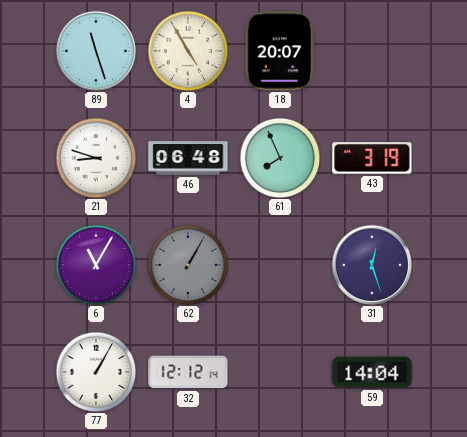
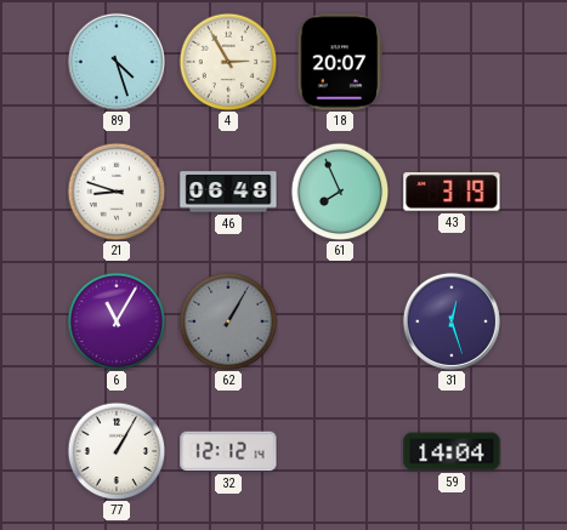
89: 11:27 -> 4:27 (117, 62)
4: 4:55 -> 2:55 (228, 62)
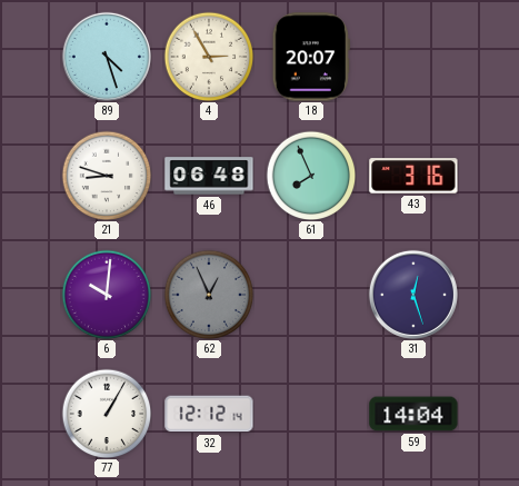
43: 3:19 -> 3:16 (413, 176)
6: 11:05 -> 10:01 (107, 295)
62: 1:05 -> 12:56 (209, 295)
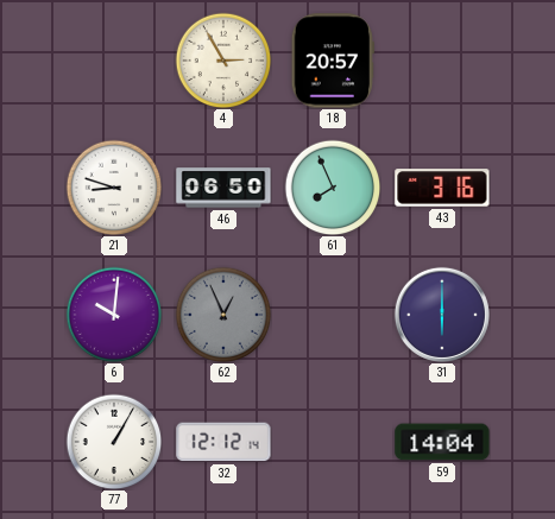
89: 4:27 -> none (107, 57)
18: 20:07 -> 20:57 (333, 61)
46: 06:48 -> 06:50 (223, 188)
31: 12:27 -> 6:00 (442, 315)
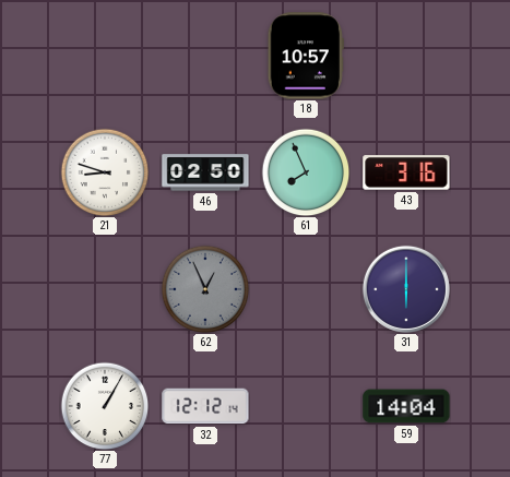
4: 2:55 -> none (223, 61)
18: 20:57 -> 10:57 (306, 56)
46: 06:50 -> 02:50 (205, 172)
6: 10:01 -> none (114, 315)
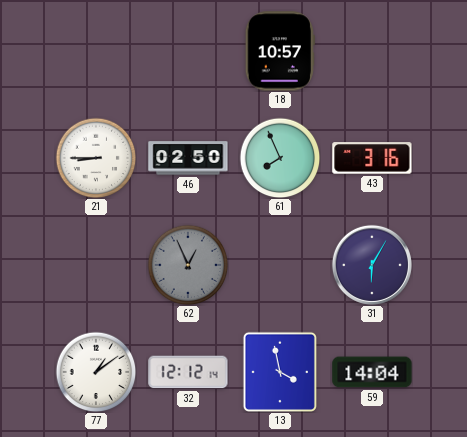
21: 8:48 -> 8:45 (96, 158)
31: 6:00 -> 6:05 (372, 265)
77: 1:05 -> 1:09 (96, 372)
13: none -> 3:58 (280, 372)
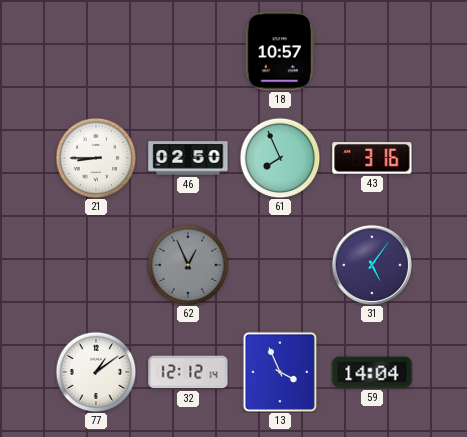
31: 6:05 -> 5:06 (372, 265)
13: 3:58 -> 3:56 (280, 372)
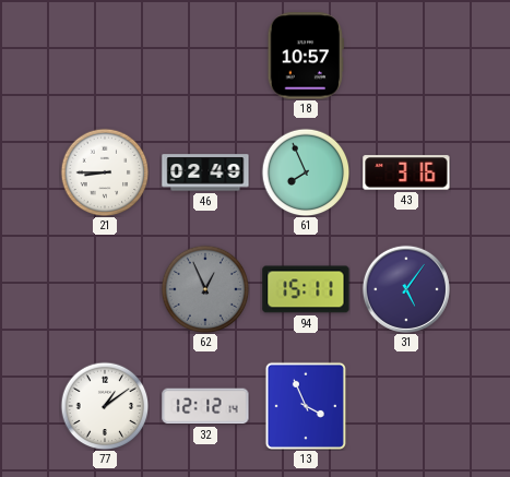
46: 02:50 -> 02:49 (205, 172)
94: none -> 15:11 (306, 289)
59: 14:04 -> none (372, 372)
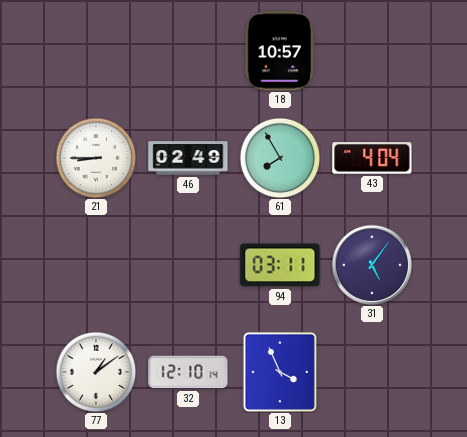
61: 7:56 -> 7:55 (280, 158)
43: 3:16 -> 4:04 (372, 158)
62: 12:56 -> none (205, 289)
94: 15:11 -> 03:11 (280, 265)
32: 12:12 -> 12:10 (188, 372)
